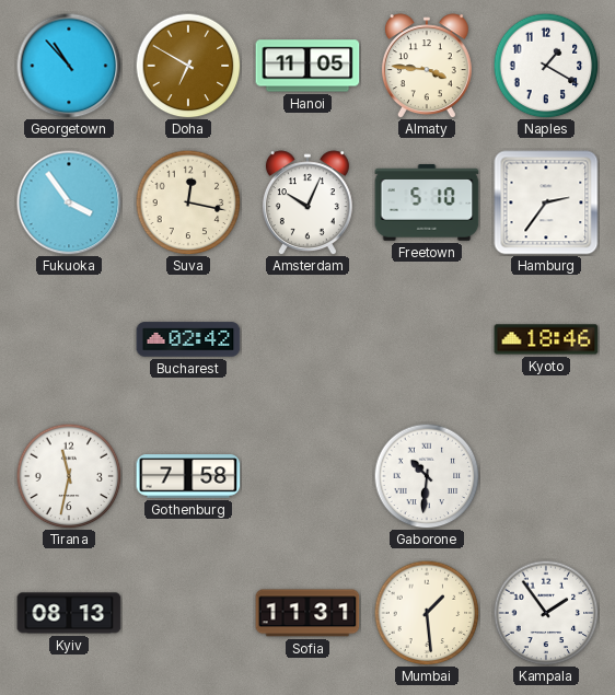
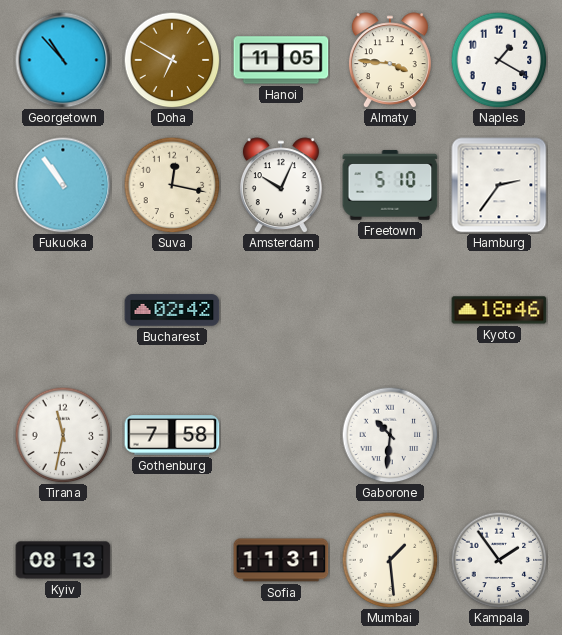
Fukuoka: 3:54 -> 10:54 (63, 185)
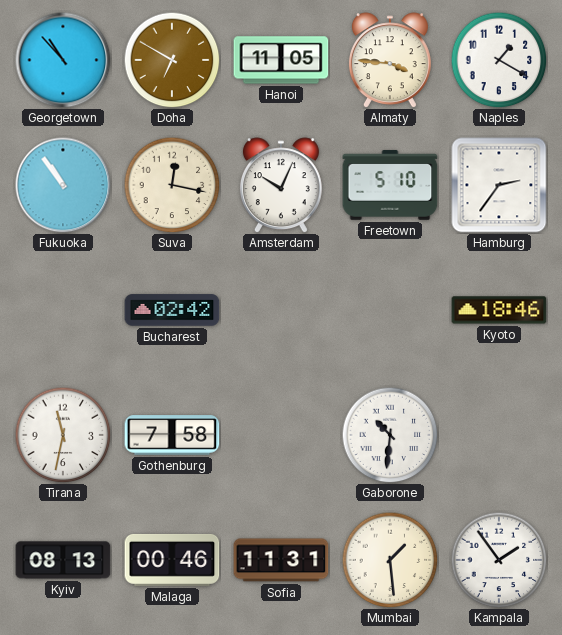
Malaga: none -> 00:46 (172, 560)
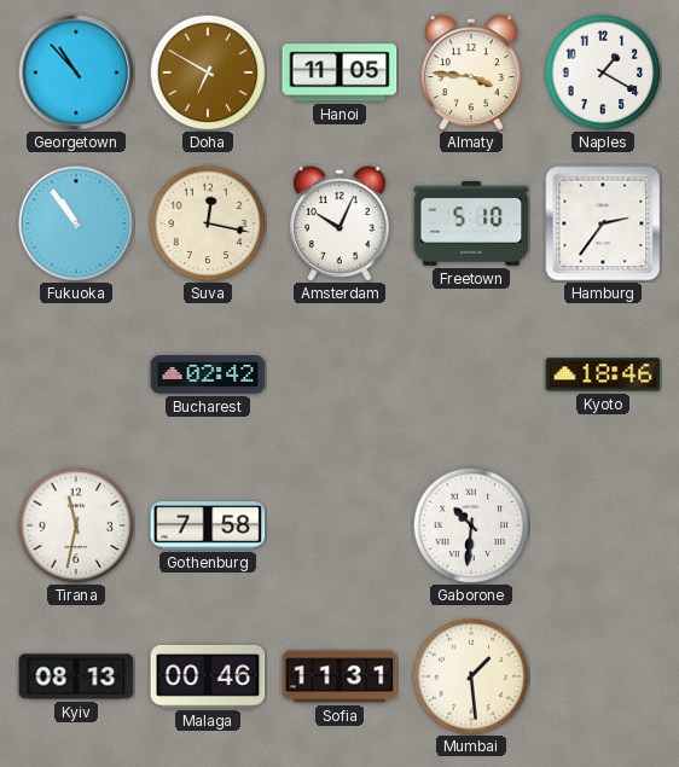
Kampala: 1:54 -> none (499, 560)
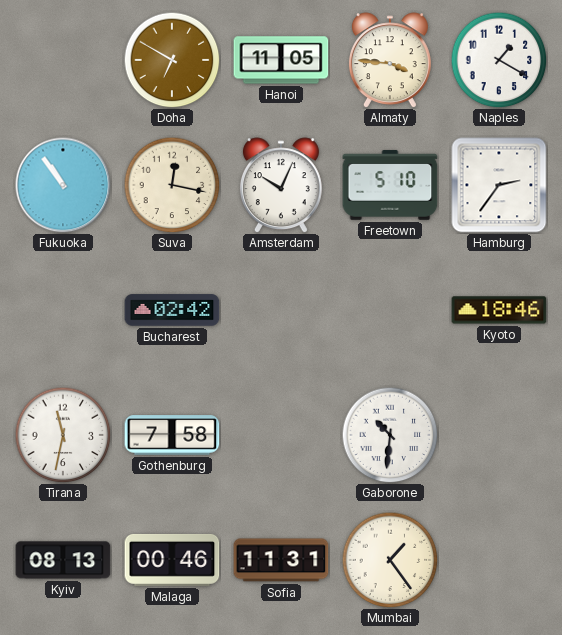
Georgetown: 10:53 -> none (76, 72)
Mumbai: 1:29 -> 1:24 (390, 560)
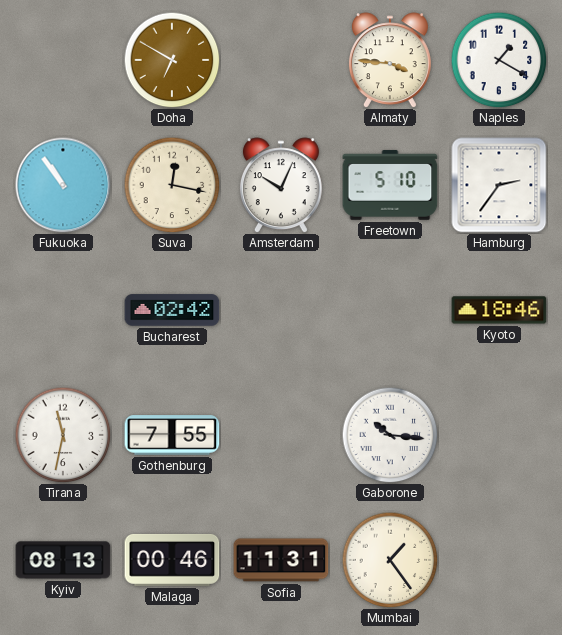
Hanoi: 11:05 -> none (281, 60)
Gothenburg: 7:58 -> 7:55 (172, 435)
Gaborone: 10:31 -> 10:16 (390, 435)
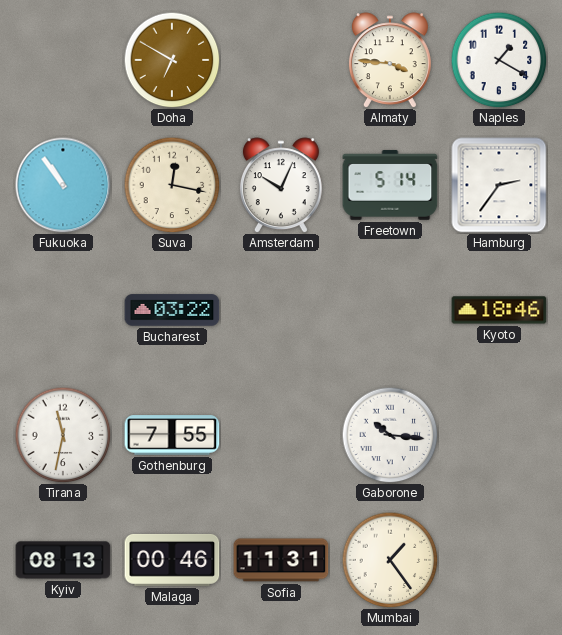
Freetown: 5:10 -> 5:14 (390, 185)
Bucharest: 02:42 -> 03:22 (172, 310)
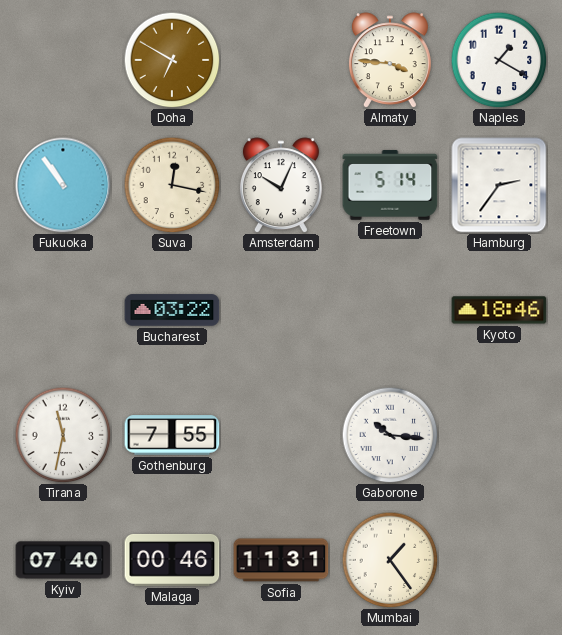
Kyiv: 08:13 -> 07:40 (63, 560)
